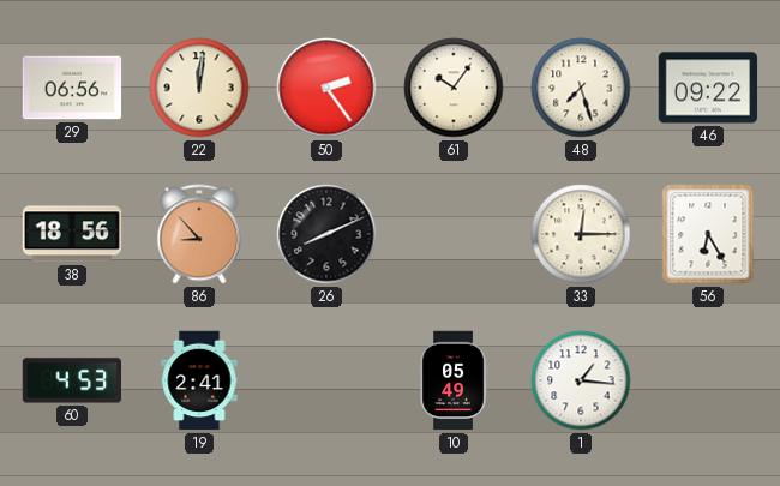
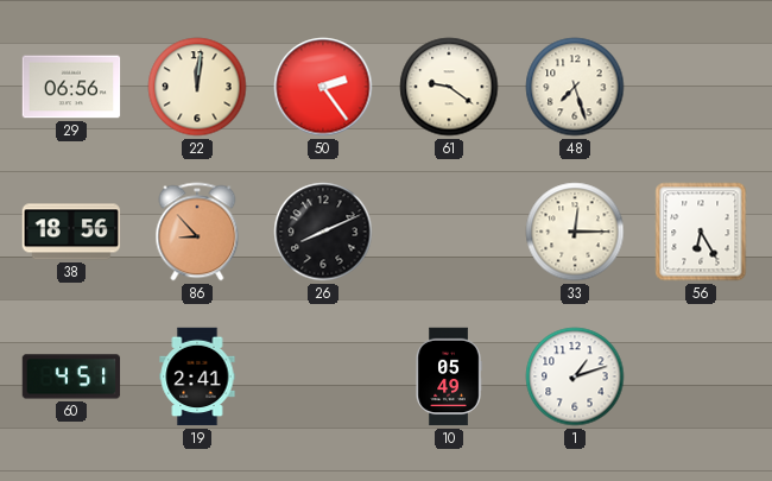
61: 10:06 -> 9:21 (449, 87)
46: 09:22 -> none (708, 88)
60: 4:53 -> 4:51 (71, 376)
1: 1:16 -> 1:12 (575, 376)
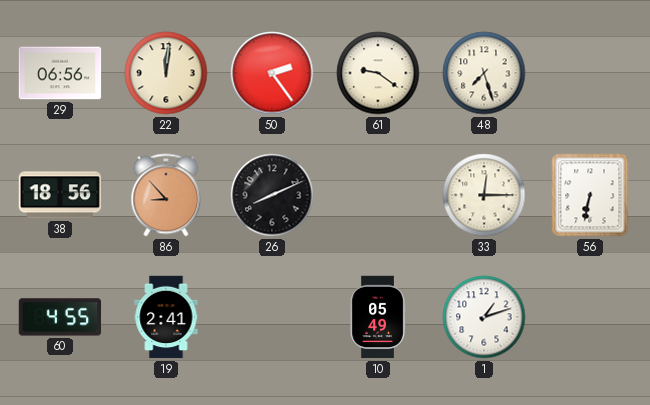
56: 6:25 -> 6:32 (590, 195)
60: 4:51 -> 4:55 (60, 317)
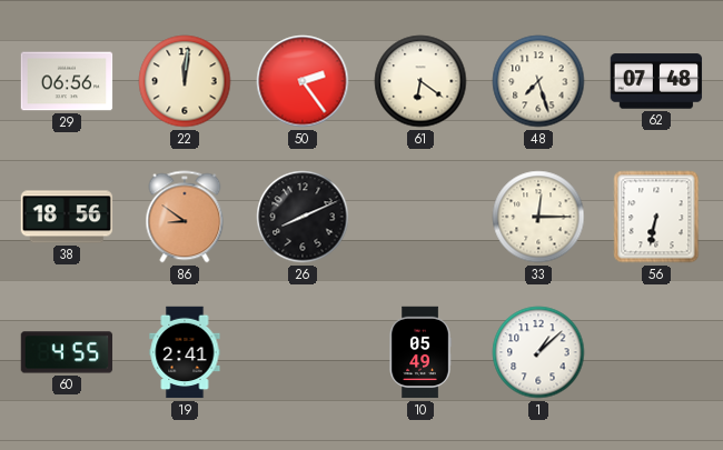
61: 9:21 -> 6:21 (420, 81)
62: none -> 07:48 (656, 81)
86: 8:53 -> 8:51 (185, 217)
1: 1:12 -> 1:08 (538, 352)
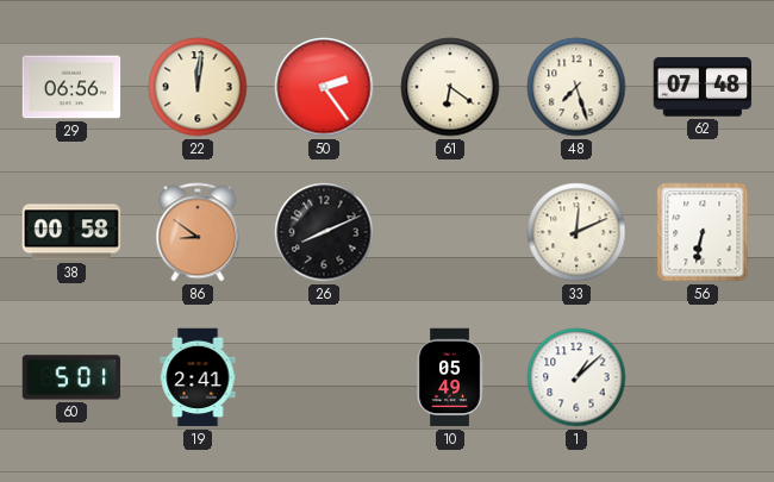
38: 18:56 -> 00:58 (71, 232)
33: 12:15 -> 12:11 (576, 232)
60: 4:55 -> 5:01 (71, 377)
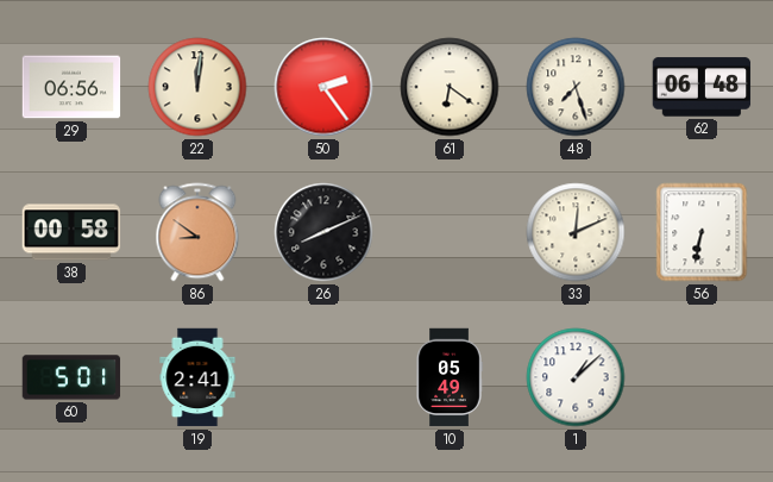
62: 07:48 -> 06:48 (702, 87)
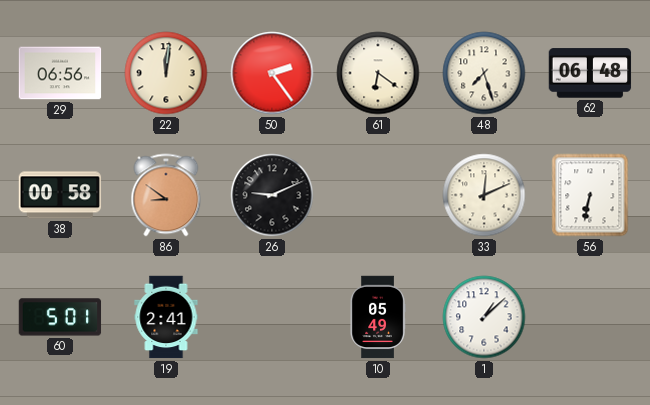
26: 8:11 -> 9:11 (272, 195)
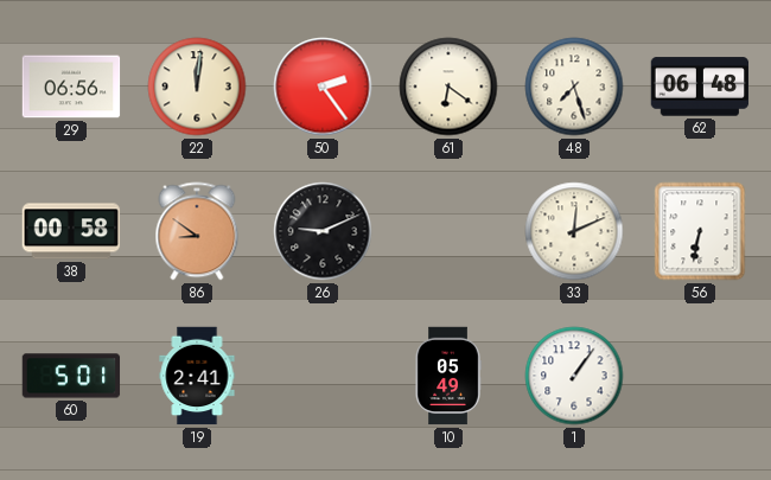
1: 1:08 -> 1:06 (574, 376)
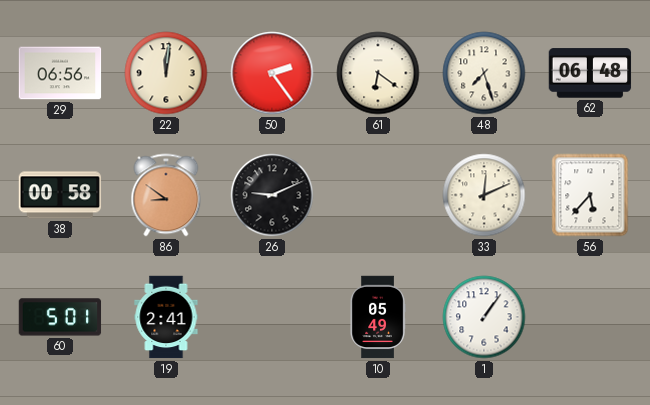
56: 6:32 -> 5:37 (590, 195)
